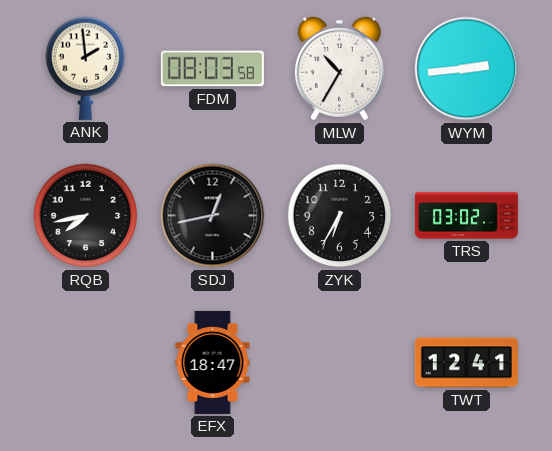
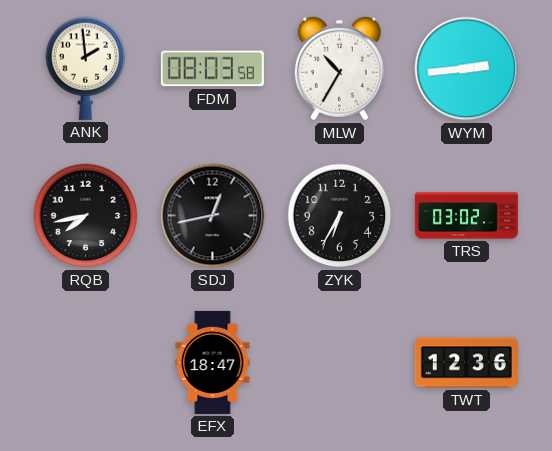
TWT: 12:41 -> 12:36 (466, 363)
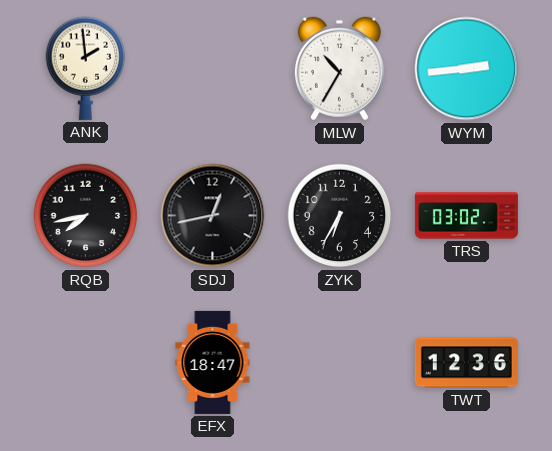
FDM: 08:03 -> none (212, 69)
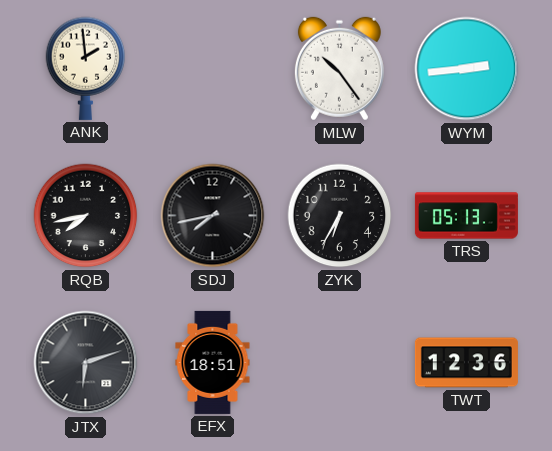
MLW: 10:35 -> 10:24 (339, 69)
SDJ: 12:43 -> 7:43 (213, 216)
TRS: 03:02 -> 05:13 (466, 216)
JTX: none -> 6:12 (86, 363)
EFX: 18:47 -> 18:51 (213, 362)
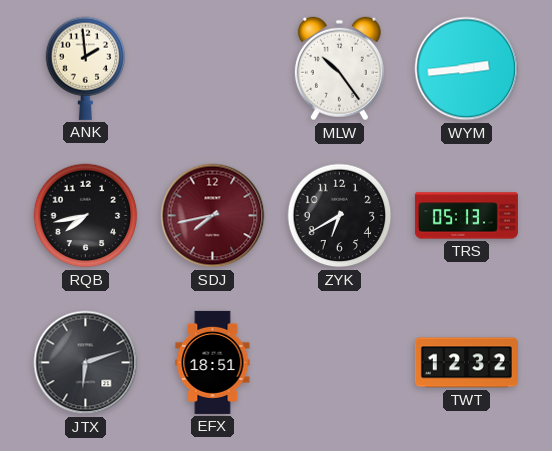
SDJ dial: black -> burgundy (213, 216)
ZYK: 6:35 -> 6:40 (340, 216)
TWT: 12:36 -> 12:32 (466, 363)
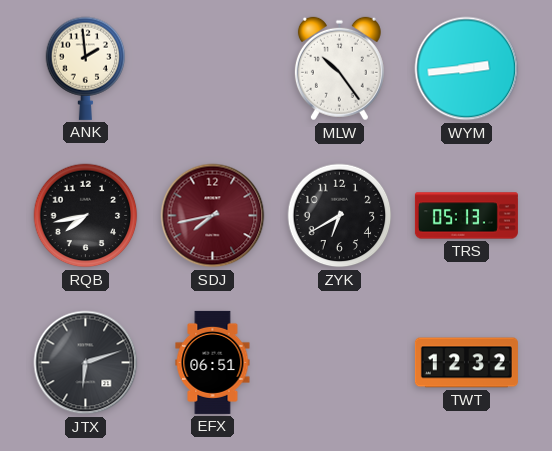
EFX: 18:51 -> 06:51 (213, 362)
